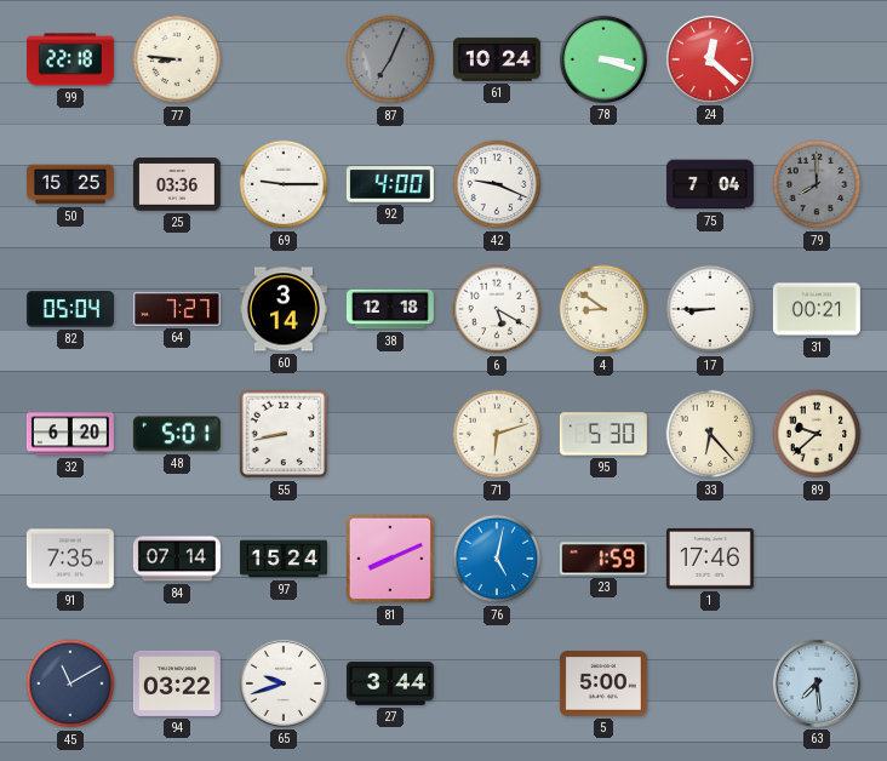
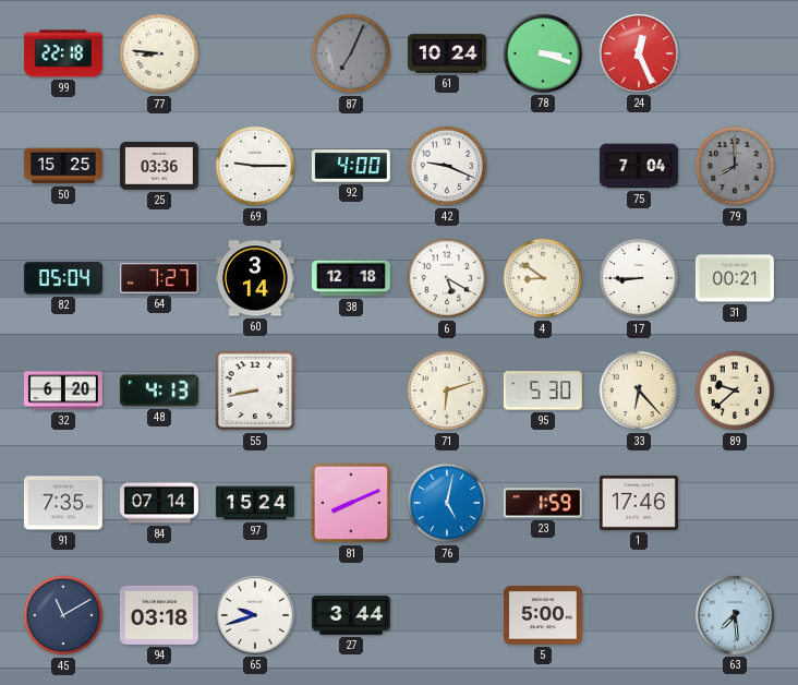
24: 12:22 -> 12:26 (639, 53)
48: 5:01 -> 4:13 (159, 390)
94: 03:22 -> 03:18 (159, 615)
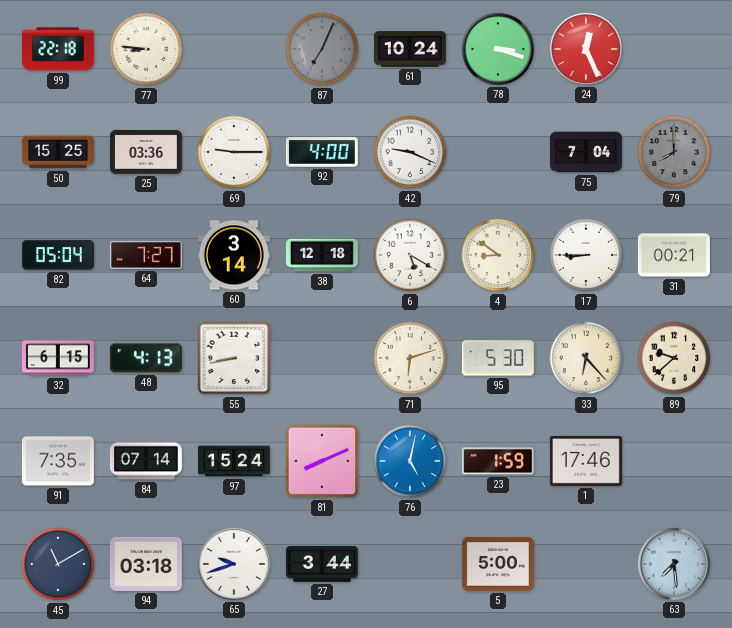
32: 6:20 -> 6:15 (58, 358)
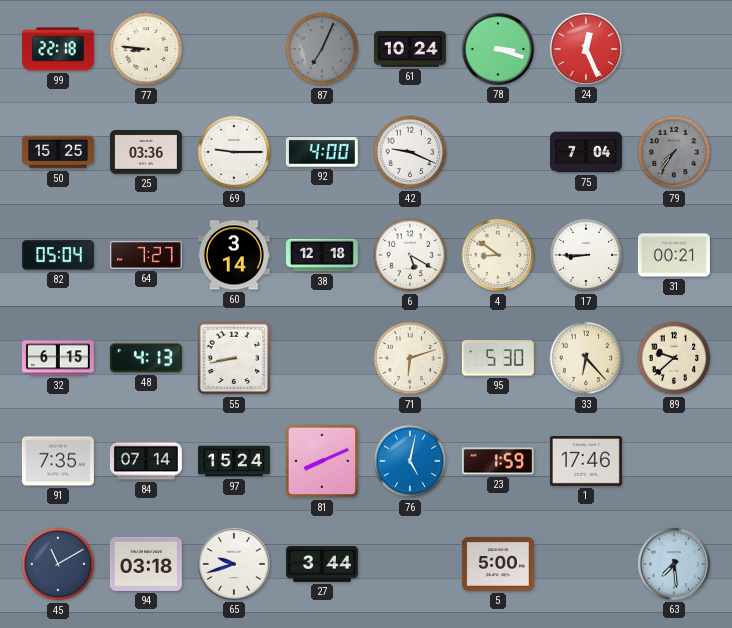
79: 8:00 -> 7:36 (674, 152)
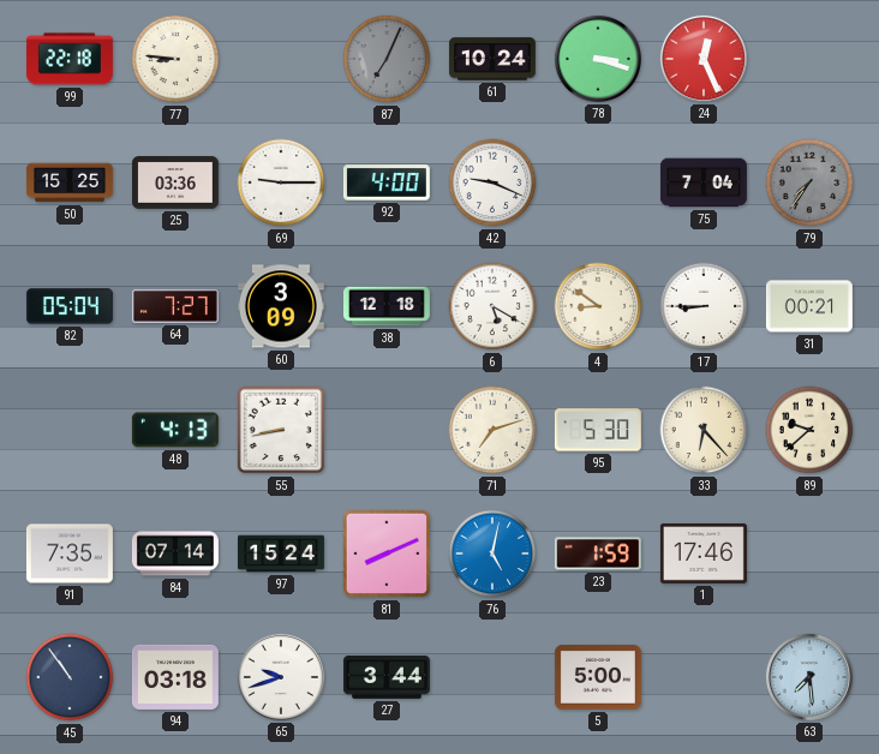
60: 3:14 -> 3:09 (281, 306)
32: 6:15 -> none (58, 358)
71: 6:12 -> 7:12 (492, 430)
45: 11:10 -> 10:54 (70, 677)
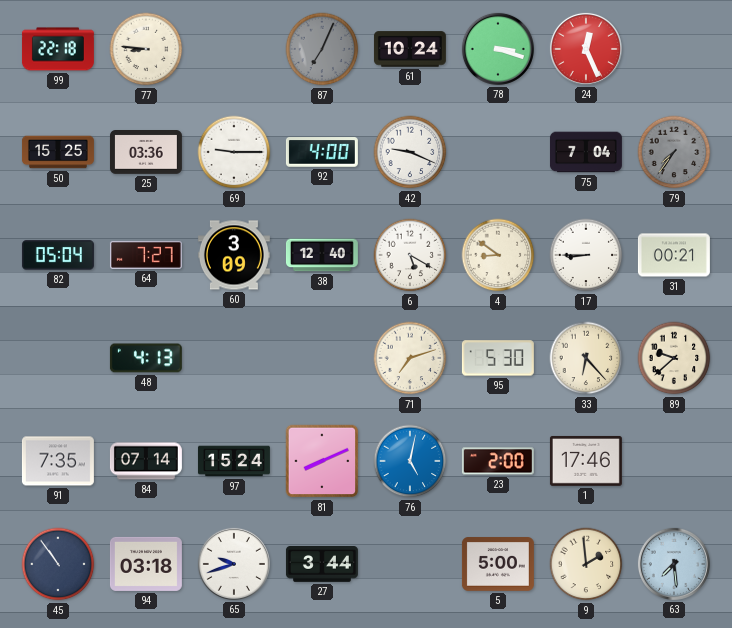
38: 12:18 -> 12:40 (322, 255)
55: 8:43 -> none (281, 430)
23: 1:59 -> 2:00 (498, 461)
9: none -> 1:59 (586, 564)
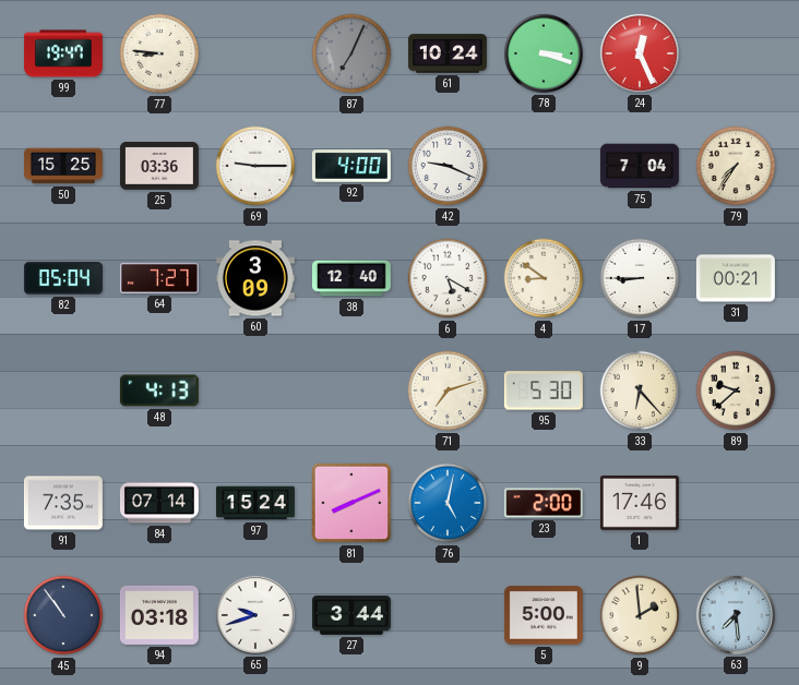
99: 22:18 -> 19:47 (63, 53)
79 dial: grey -> cream (736, 166)
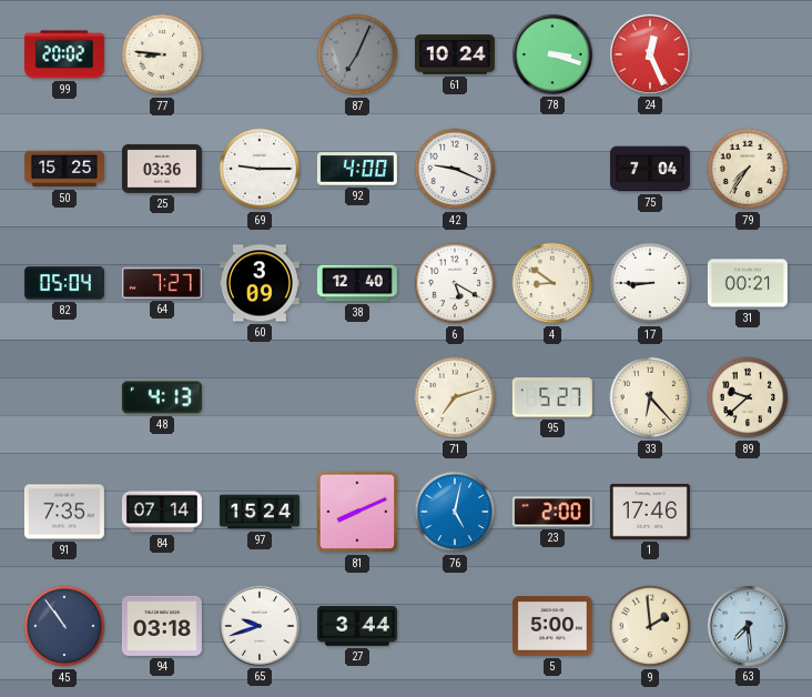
99: 19:47 -> 20:02 (64, 54)
95: 5:30 -> 5:27 (552, 397)
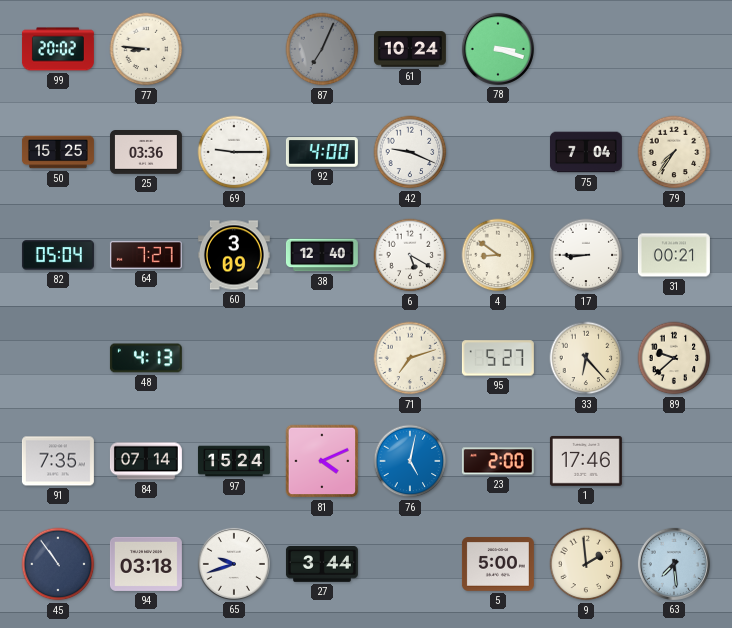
24: 12:26 -> none (650, 54)
81: 8:11 -> 4:11 (322, 461)
